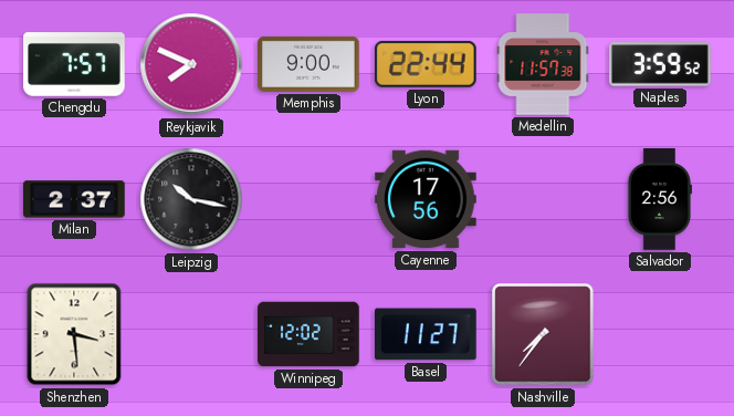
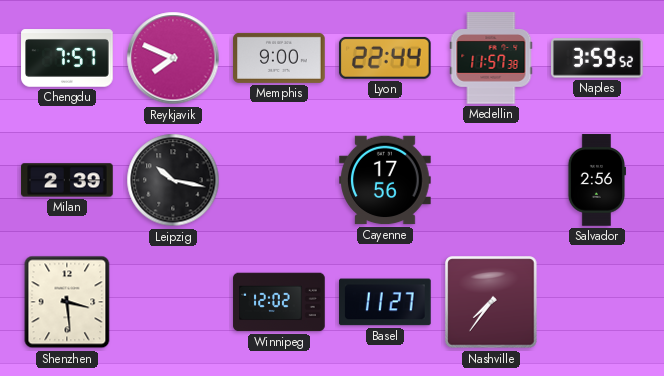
Milan: 2:37 -> 2:39 (67, 180)
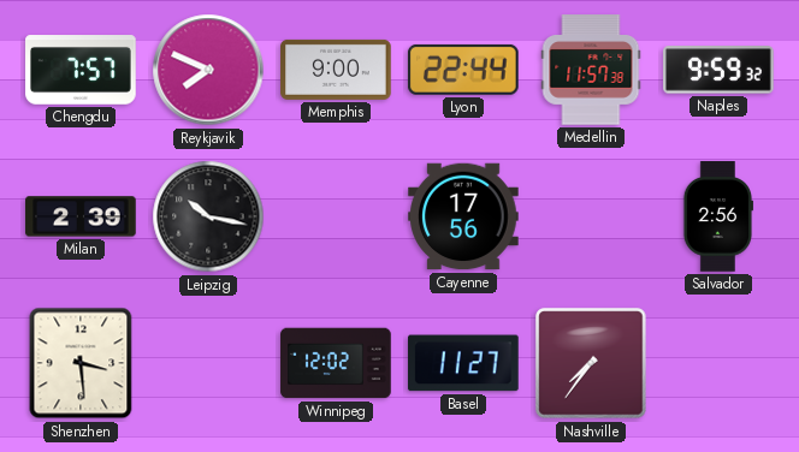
Naples: 3:59 -> 9:59 (718, 70)
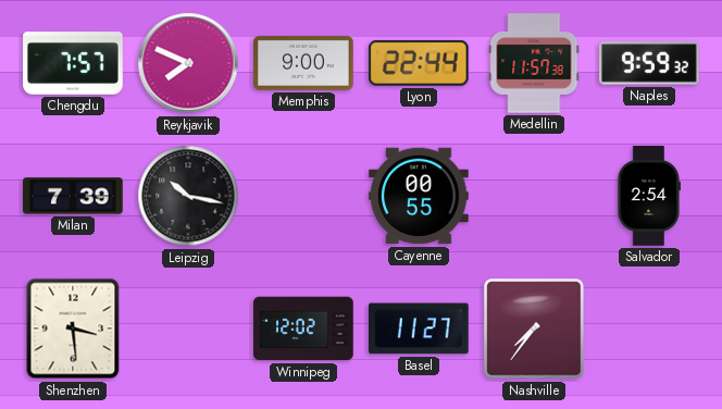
Milan: 2:39 -> 7:39 (73, 196)
Cayenne: 17:56 -> 00:55 (419, 196)
Salvador: 2:56 -> 2:54 (649, 196)
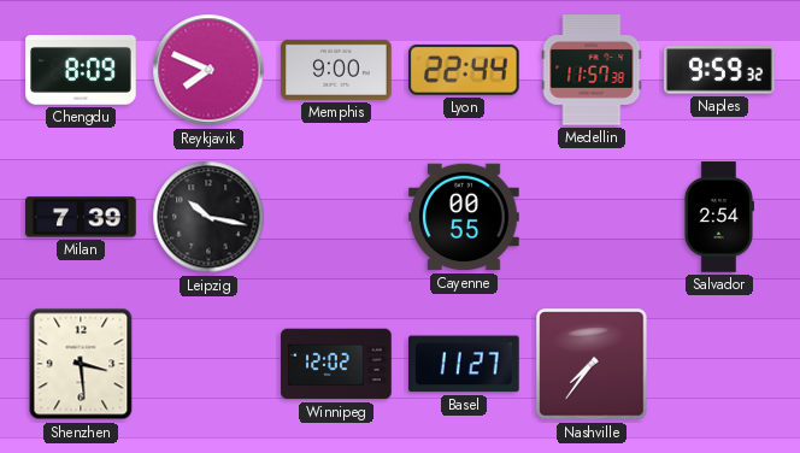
Chengdu: 7:57 -> 8:09 (81, 70)
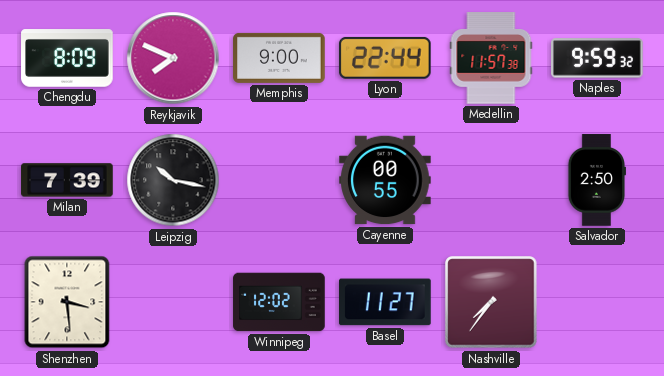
Salvador: 2:54 -> 2:50 (597, 180)
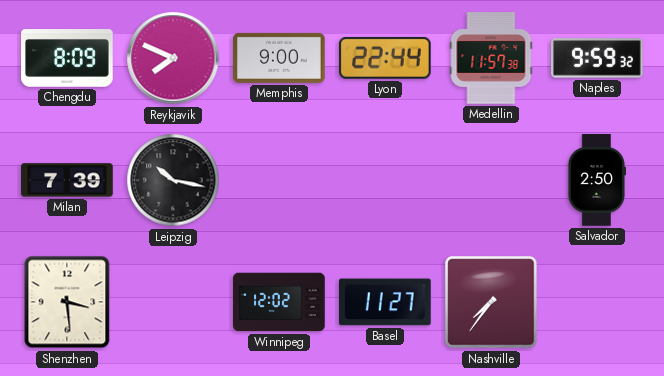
Cayenne: 00:55 -> none (385, 180)
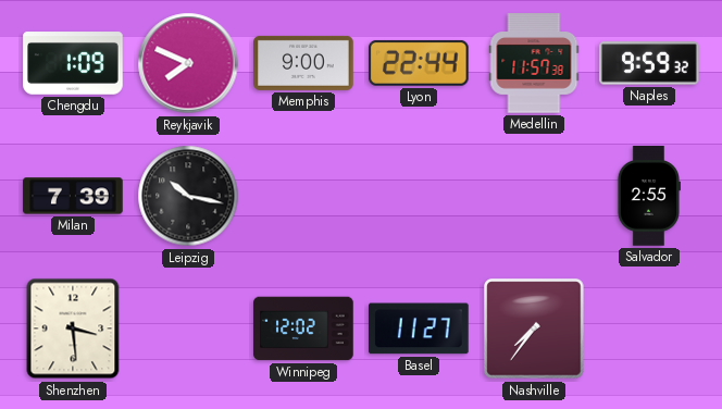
Chengdu: 8:09 -> 1:09 (73, 63)
Salvador: 2:50 -> 2:55 (649, 196)
